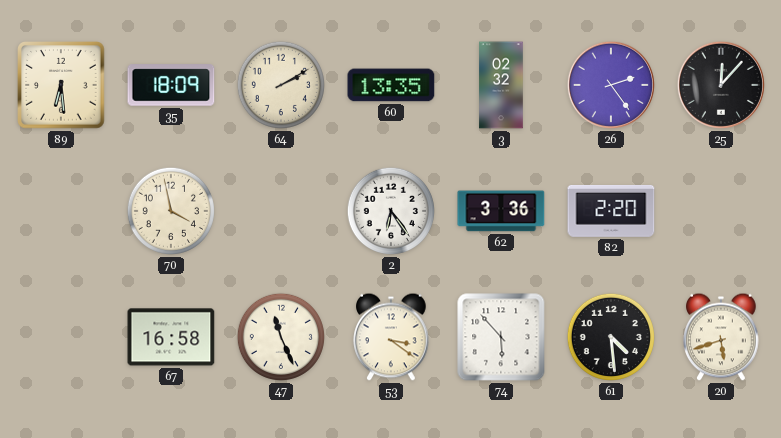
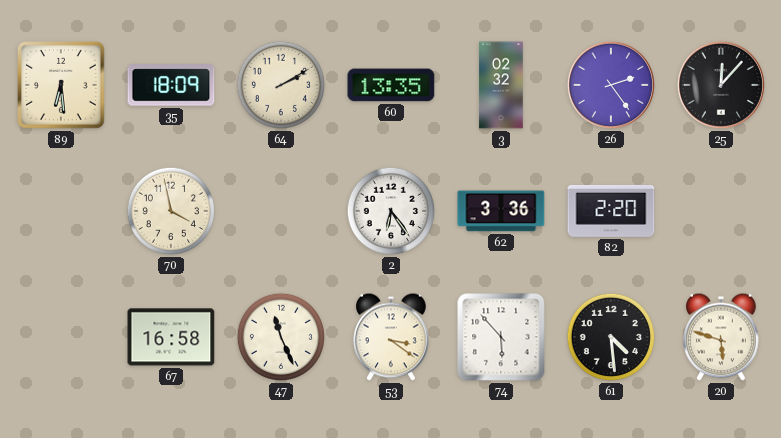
20: 5:42 -> 5:48 (721, 337)
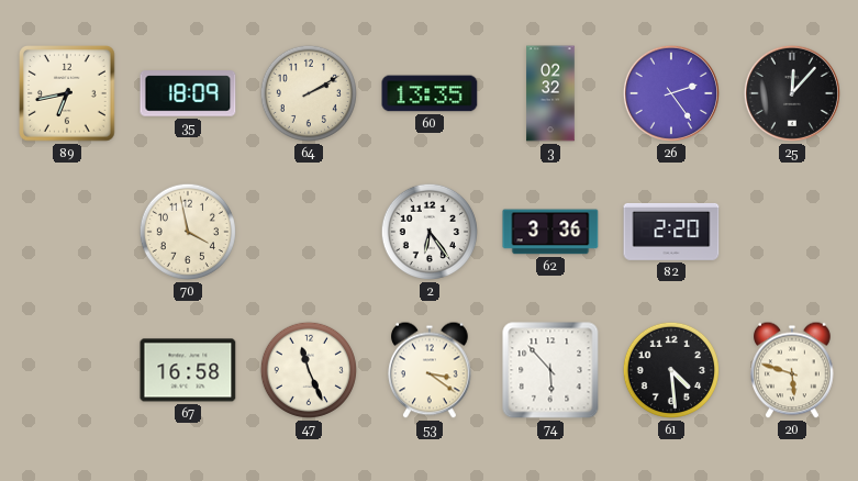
89: 6:29 -> 6:43 (67, 93)
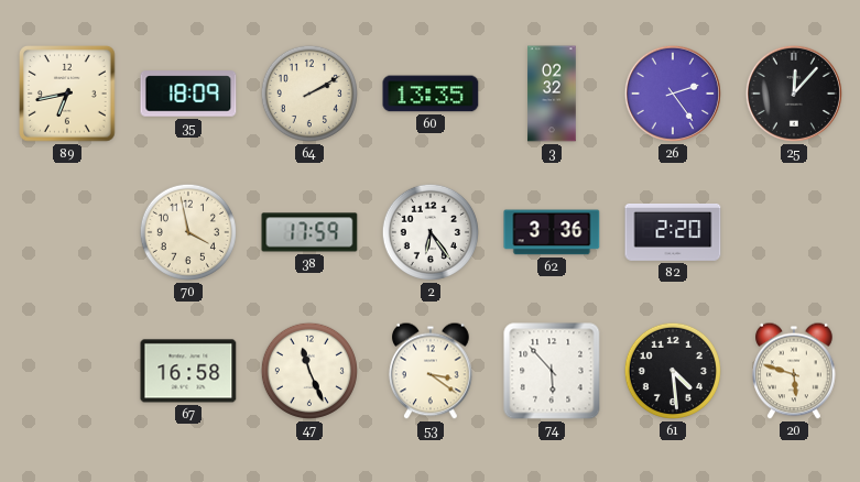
38: none -> 17:59 (309, 232)
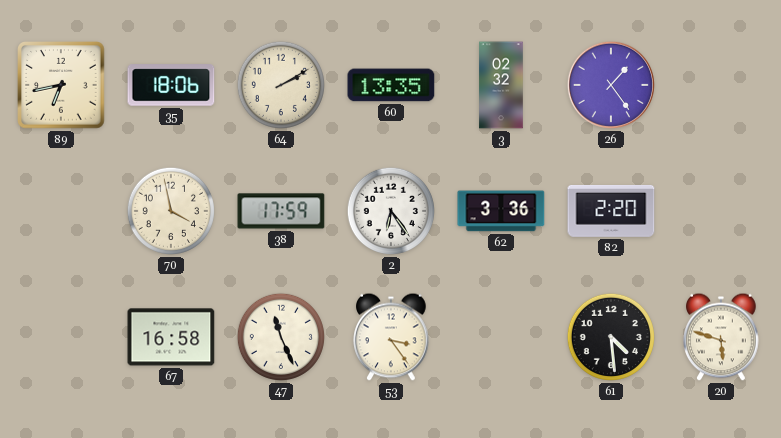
35: 18:09 -> 18:06 (171, 85)
26: 2:24 -> 1:24 (611, 85)
25: 12:07 -> none (794, 94)
53: 3:21 -> 3:24 (391, 337)
74: 5:53 -> none (552, 371)
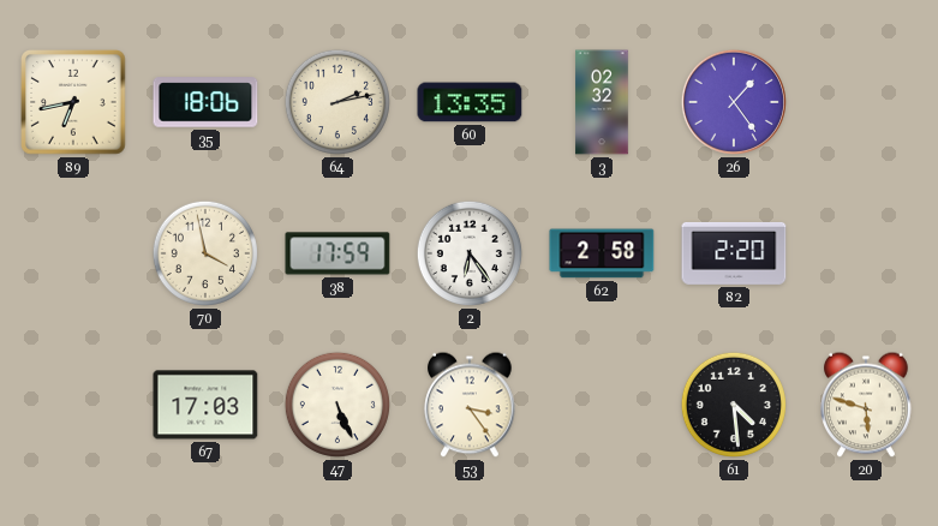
64: 2:10 -> 2:13 (337, 102)
62: 3:36 -> 2:58 (602, 253)
67: 16:58 -> 17:03 (205, 405)
47: 11:26 -> 5:26 (337, 405)
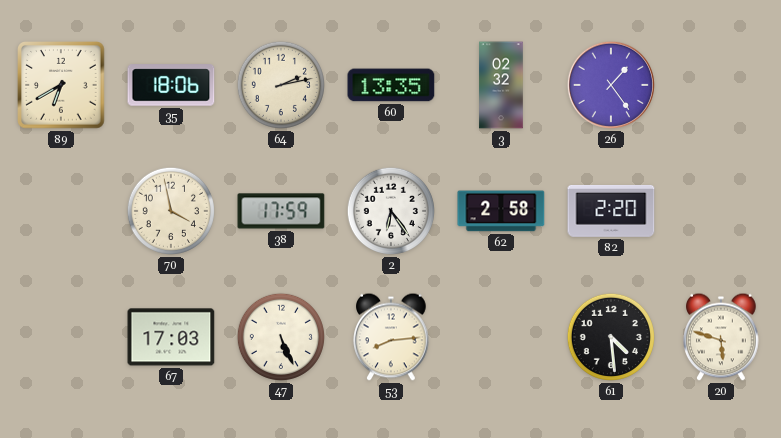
89: 6:43 -> 6:40 (61, 85)
53: 3:24 -> 8:14 (391, 337)
